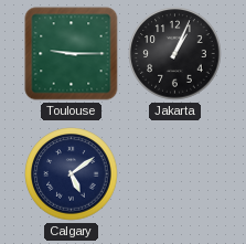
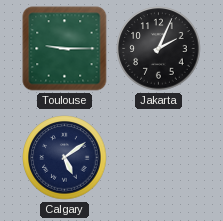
Jakarta: 1:04 -> 2:04 (159, 49)
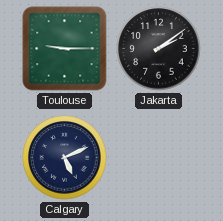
Jakarta: 2:04 -> 2:09 (159, 49)
Calgary: 5:09 -> 5:11 (65, 158)
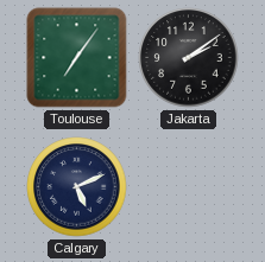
Toulouse: 9:15 -> 7:06 (77, 58)
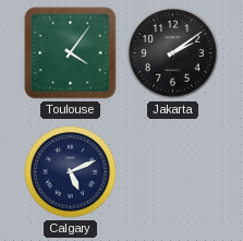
Toulouse: 7:06 -> 4:06 (71, 53)
